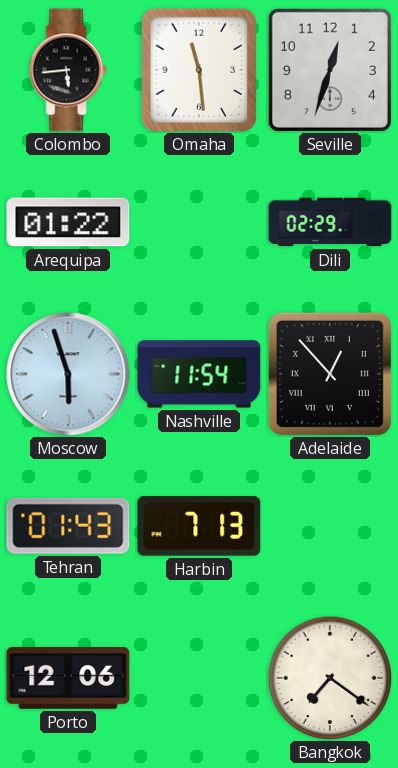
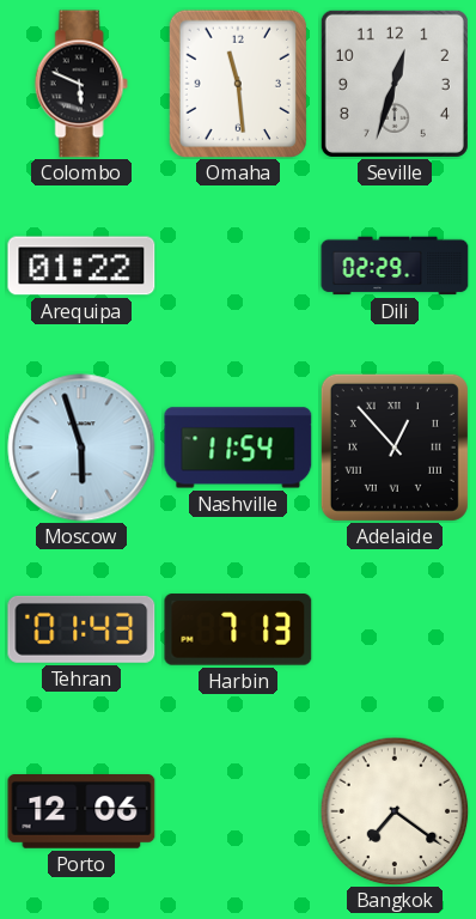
Colombo: 5:44 -> 5:49 (81, 84)
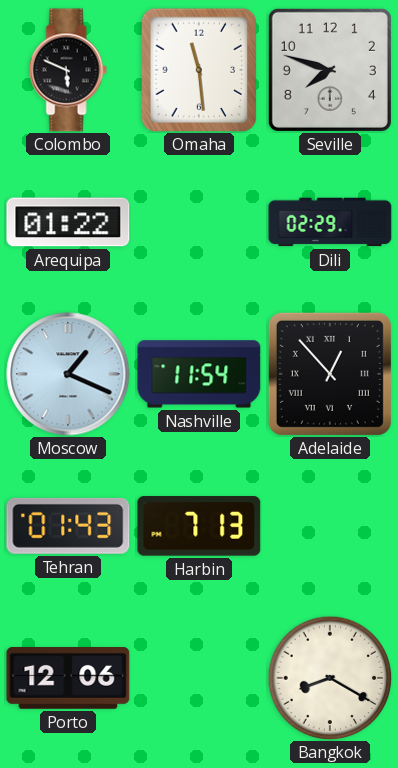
Seville: 12:33 -> 7:48 (330, 70)
Moscow: 5:57 -> 1:19 (68, 374)
Bangkok: 7:21 -> 8:20 (330, 678)
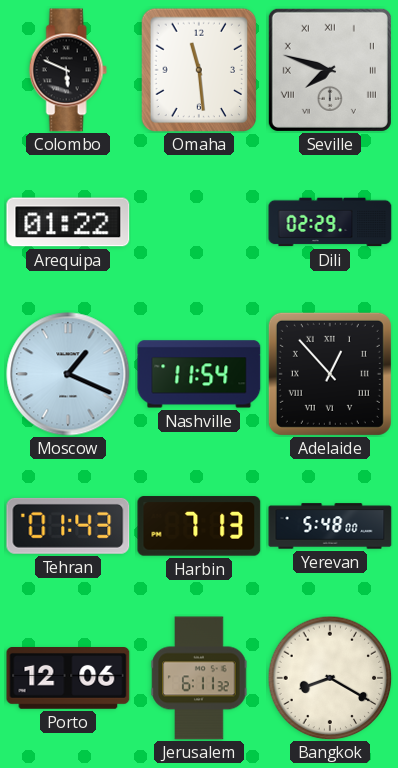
Seville numerals: Arabic -> Roman (330, 70)
Yerevan: none -> 5:48 (330, 526)
Jerusalem: none -> 6:11 (199, 678)
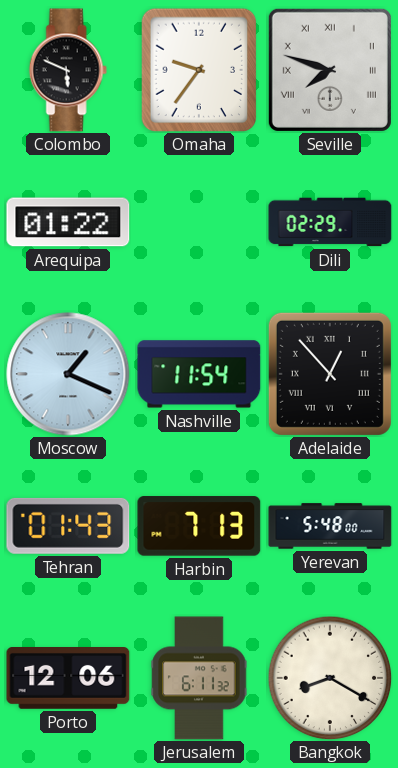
Omaha: 11:29 -> 9:36 (198, 69)
